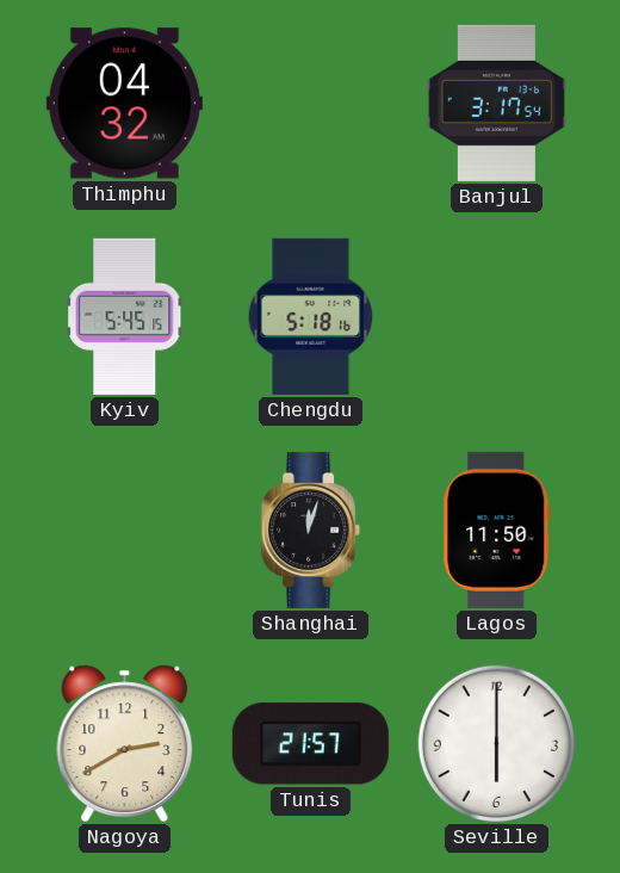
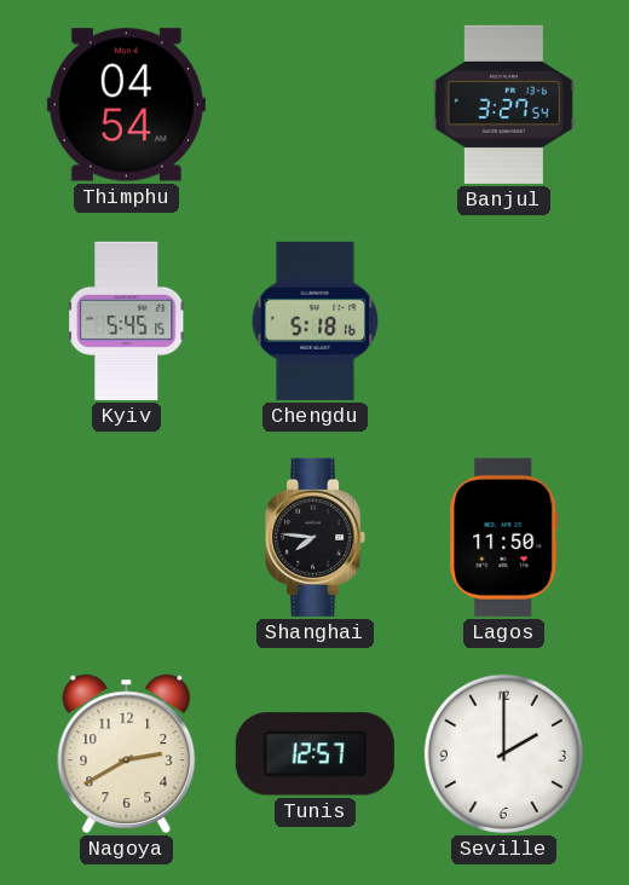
Thimphu: 04:32 -> 04:54 (126, 105)
Banjul: 3:17 -> 3:27 (503, 104)
Shanghai: 12:03 -> 7:46 (316, 537)
Tunis: 21:57 -> 12:57 (314, 754)
Seville: 6:00 -> 2:00 (503, 753)
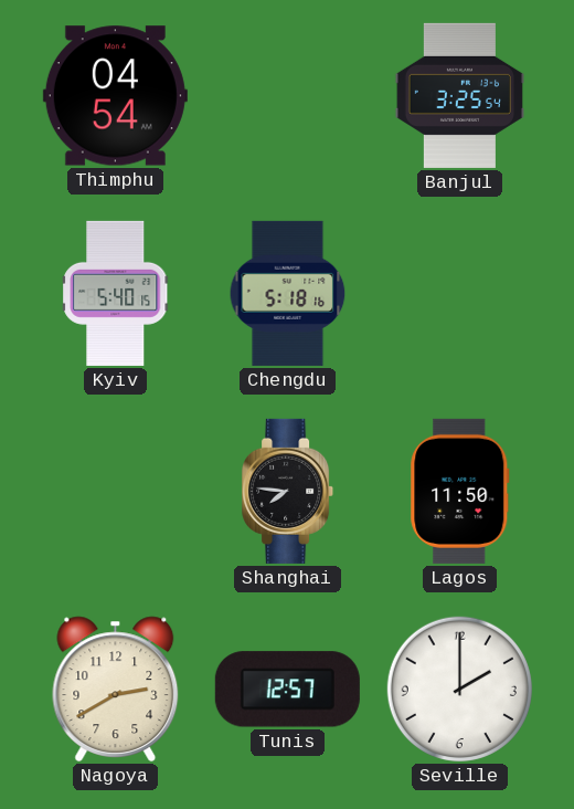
Banjul: 3:27 -> 3:25 (459, 95)
Kyiv: 5:45 -> 5:40 (116, 293)
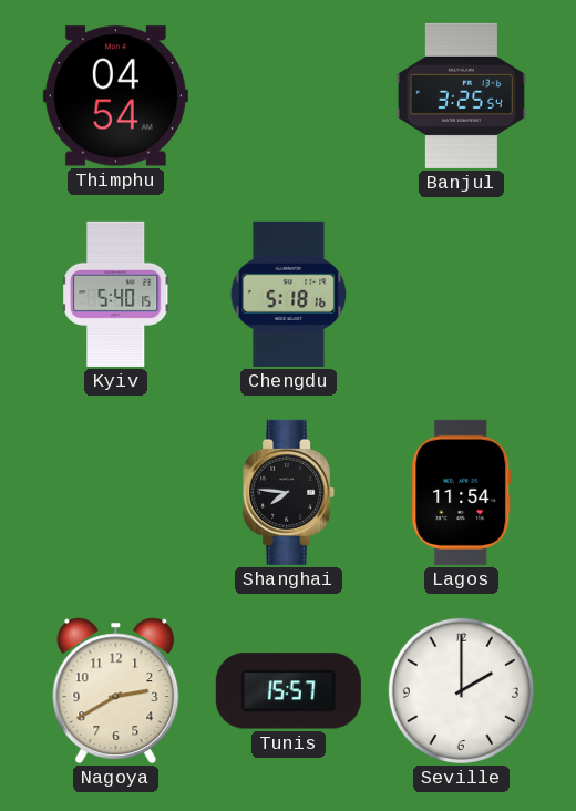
Lagos: 11:50 -> 11:54 (462, 492)
Tunis: 12:57 -> 15:57 (288, 691)
